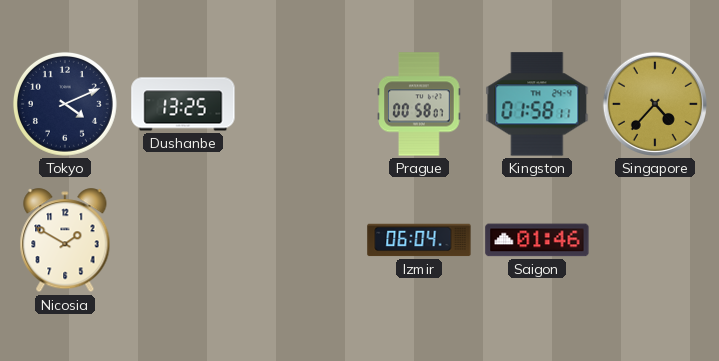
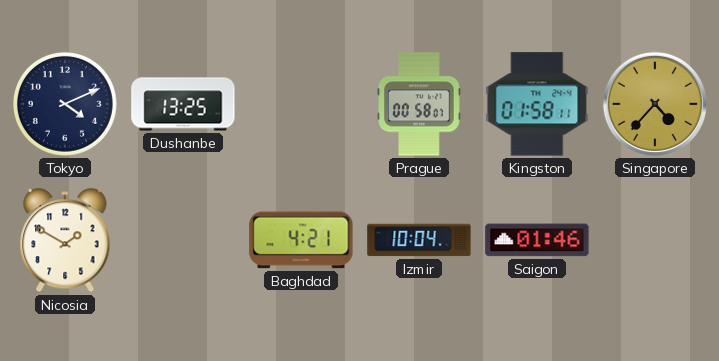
Baghdad: none -> 4:21 (301, 240)
Izmir: 06:04 -> 10:04 (419, 240)
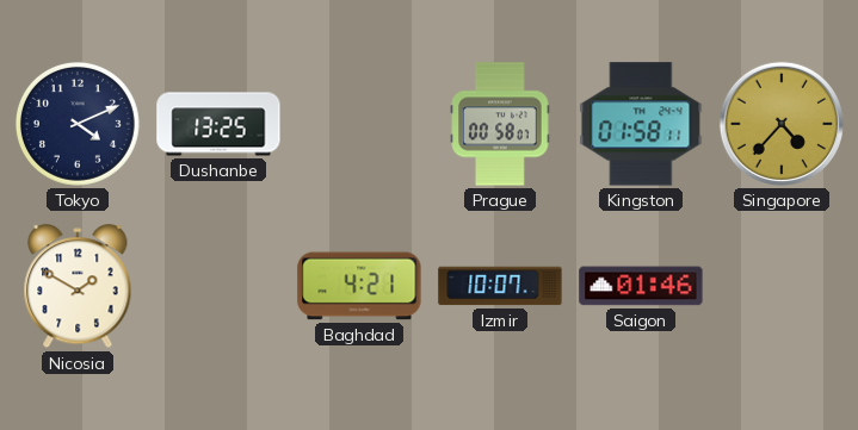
Izmir: 10:04 -> 10:07 (500, 286)
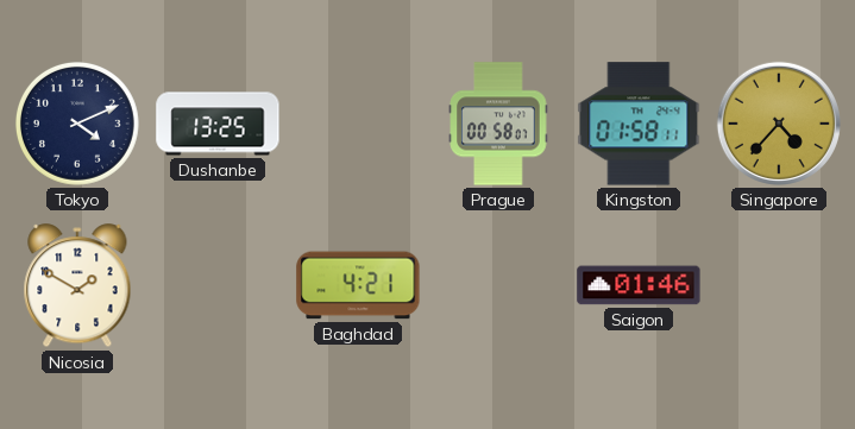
Izmir: 10:07 -> none (500, 286)
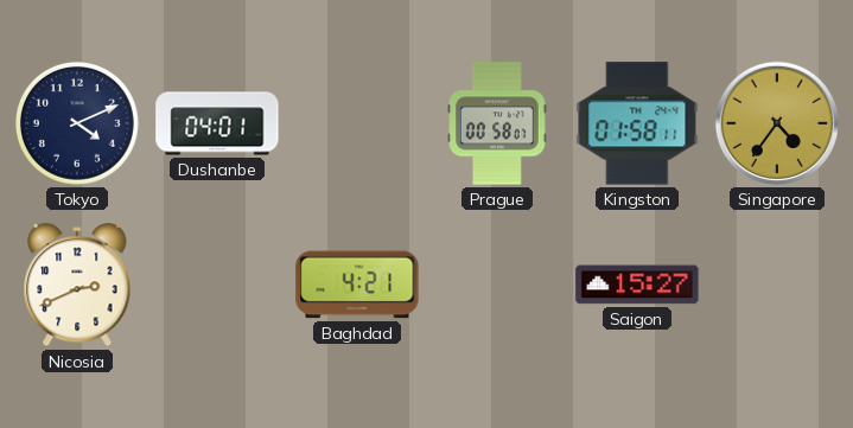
Dushanbe: 13:25 -> 04:01 (217, 123)
Singapore: 4:37 -> 4:36 (777, 123)
Nicosia: 1:50 -> 2:41 (77, 286)
Saigon: 01:46 -> 15:27 (637, 285)
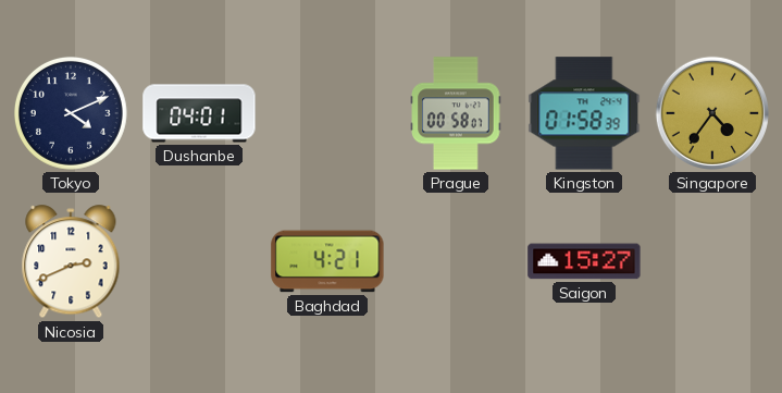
Kingston: 01:58:11 -> 01:58:39 (584, 113)
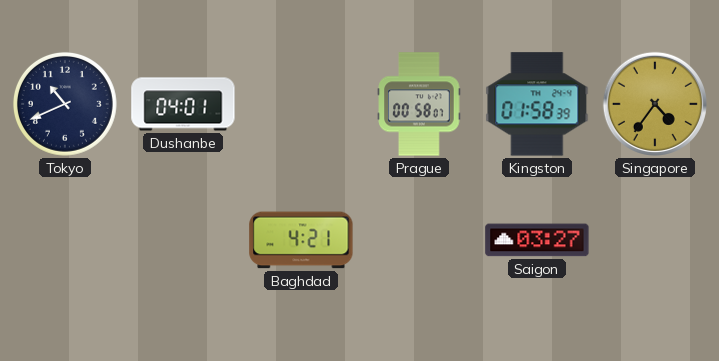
Tokyo: 4:11 -> 10:41 (65, 104)
Nicosia: 2:41 -> none (71, 262)
Saigon: 15:27 -> 03:27 (537, 240)
